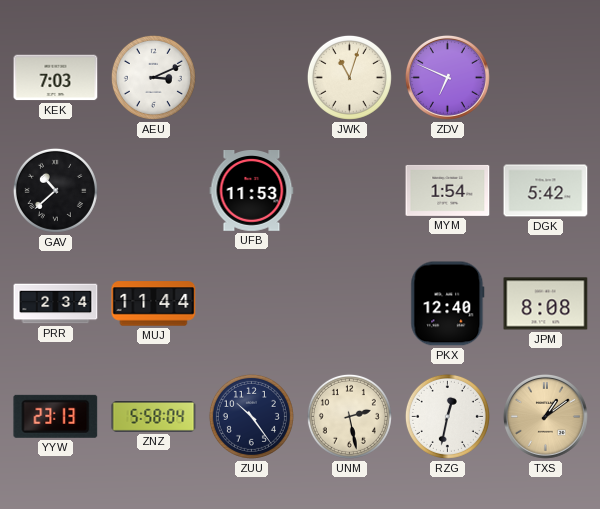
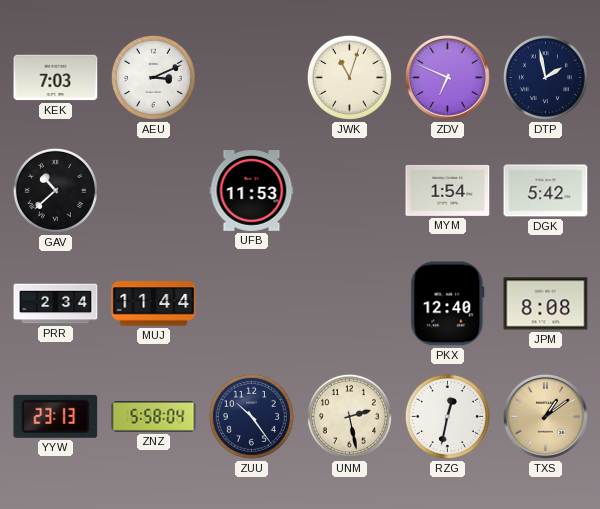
DTP: none -> 1:58 (545, 77)
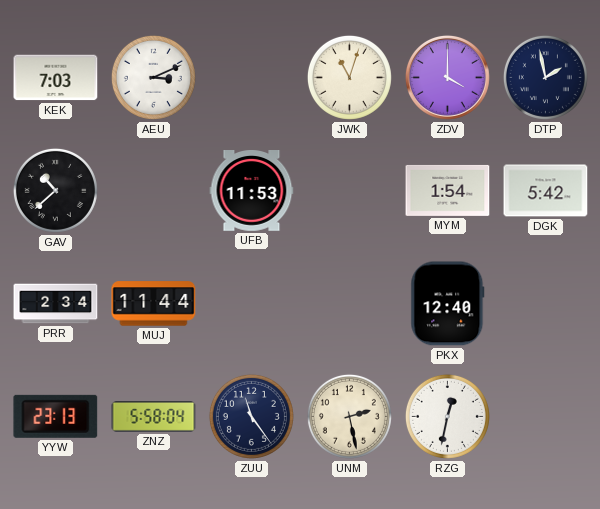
ZDV: 6:49 -> 4:00 (447, 77)
JPM: 8:08 -> none (546, 304)
ZUU: 10:24 -> 11:24 (251, 416)
TXS: 1:09 -> none (545, 416)
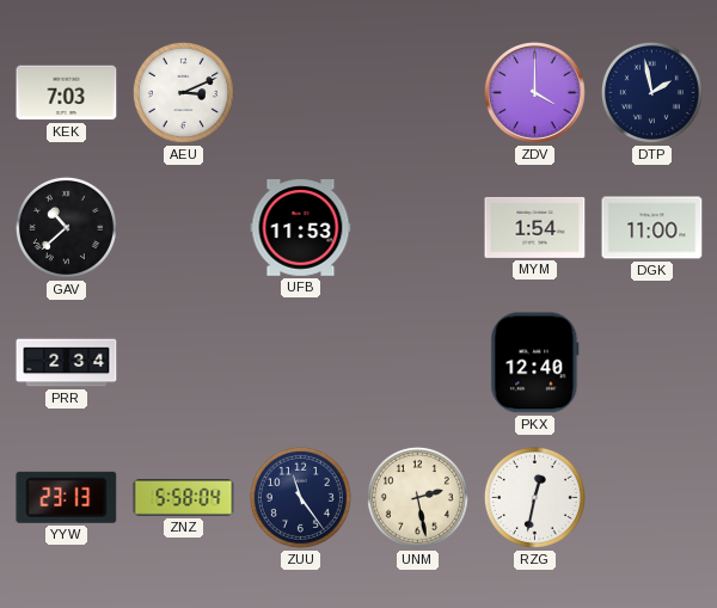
JWK: 11:03 -> none (349, 77)
DGK: 5:42 -> 11:00 (652, 228)
MUJ: 11:44 -> none (154, 304)
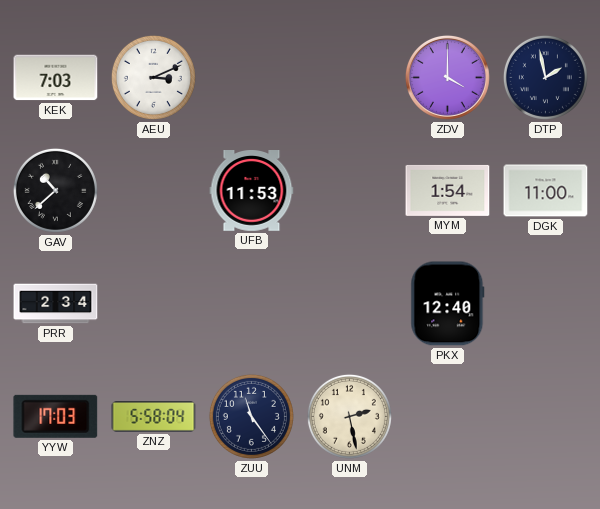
YYW: 23:13 -> 17:03 (56, 416)
RZG: 12:32 -> none (534, 497)
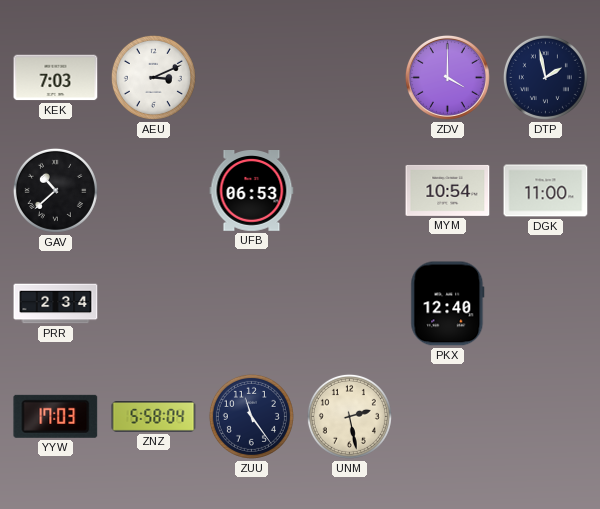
UFB: 11:53 -> 06:53 (252, 191)
MYM: 1:54 -> 10:54 (448, 190)
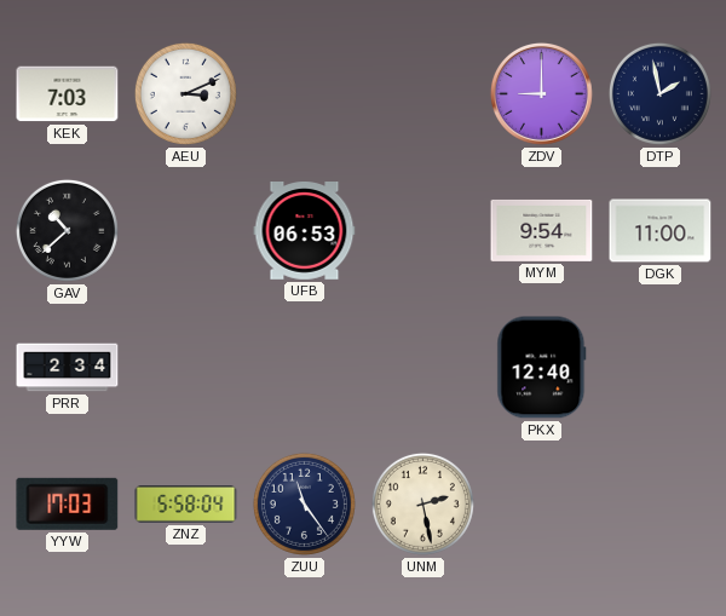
ZDV: 4:00 -> 9:00 (541, 93)
MYM: 10:54 -> 9:54 (542, 230)
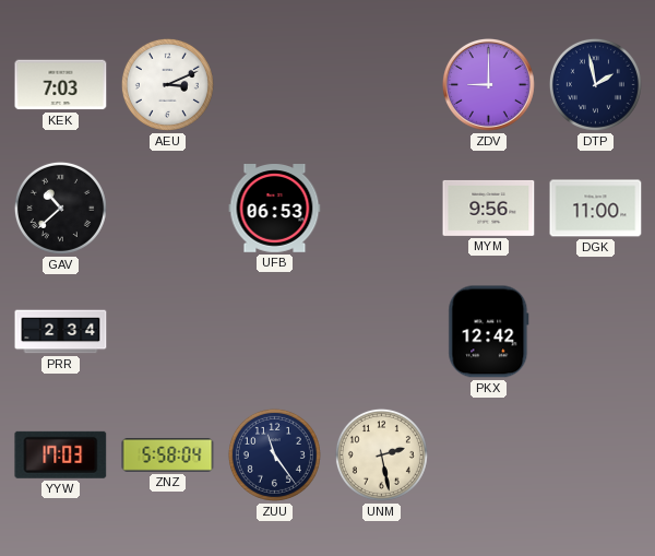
MYM: 9:54 -> 9:56 (489, 208)
PKX: 12:40 -> 12:42 (489, 332)
